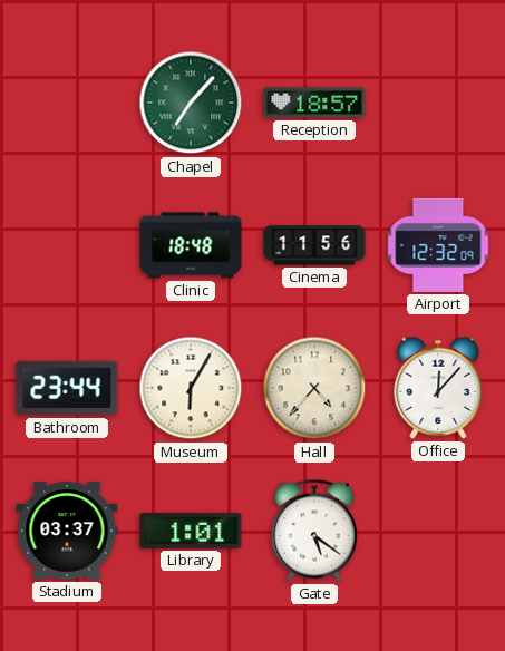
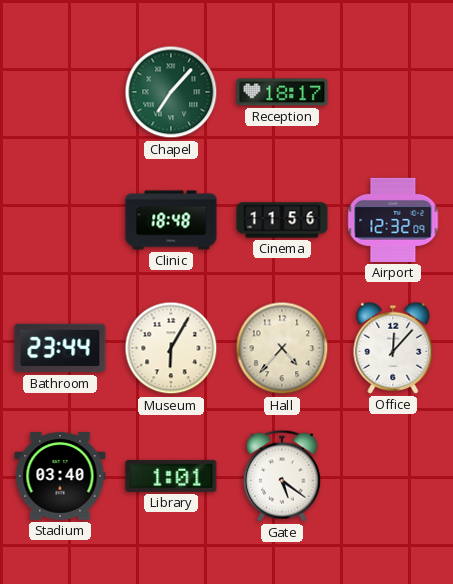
Reception: 18:57 -> 18:17 (282, 92)
Stadium: 03:37 -> 03:40 (60, 476)
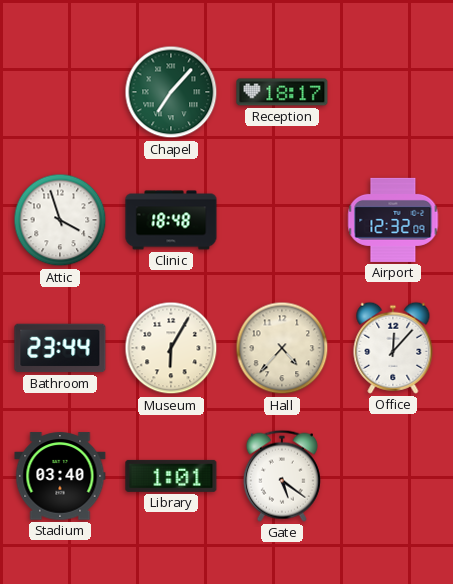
Attic: none -> 3:57 (60, 220)
Cinema: 11:56 -> none (282, 220)
